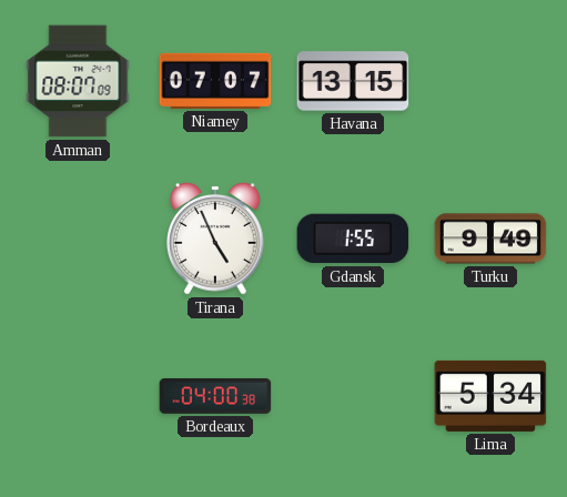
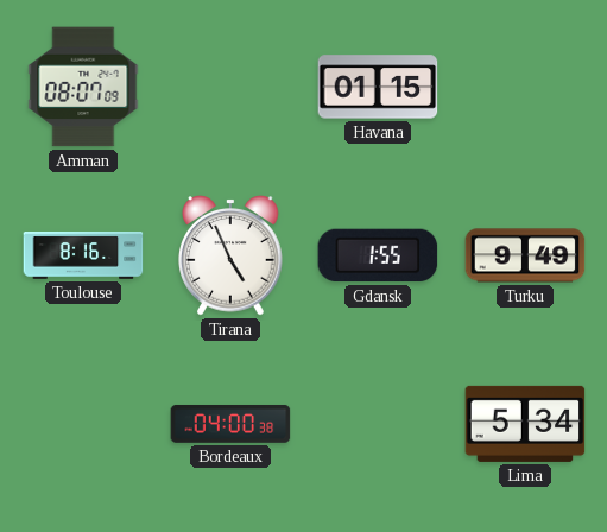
Niamey: 07:07 -> none (215, 81)
Havana: 13:15 -> 01:15 (378, 87)
Toulouse: none -> 8:16 (83, 255)
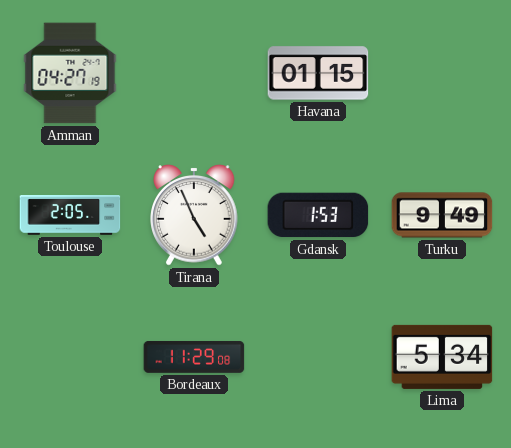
Amman: 08:07 -> 04:27 (70, 73)
Toulouse: 8:16 -> 2:05 (70, 215)
Gdansk: 1:55 -> 1:53 (318, 215)
Bordeaux: 04:00 -> 11:29 (194, 357)
